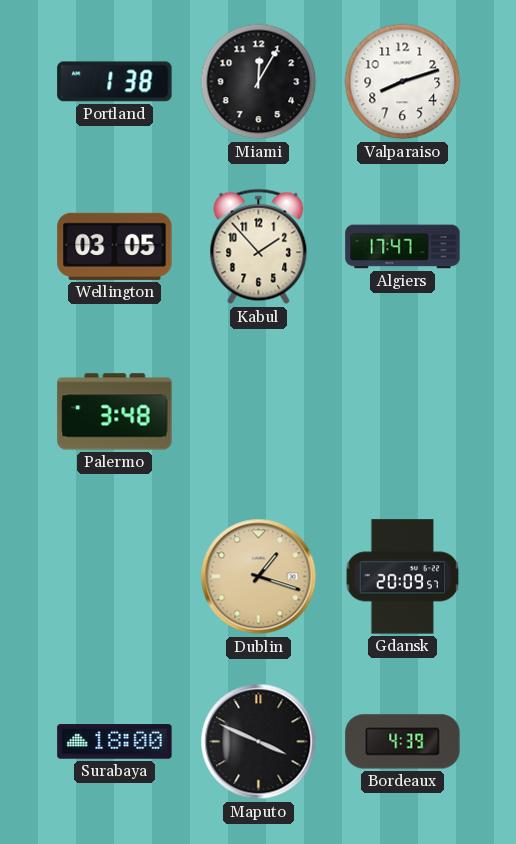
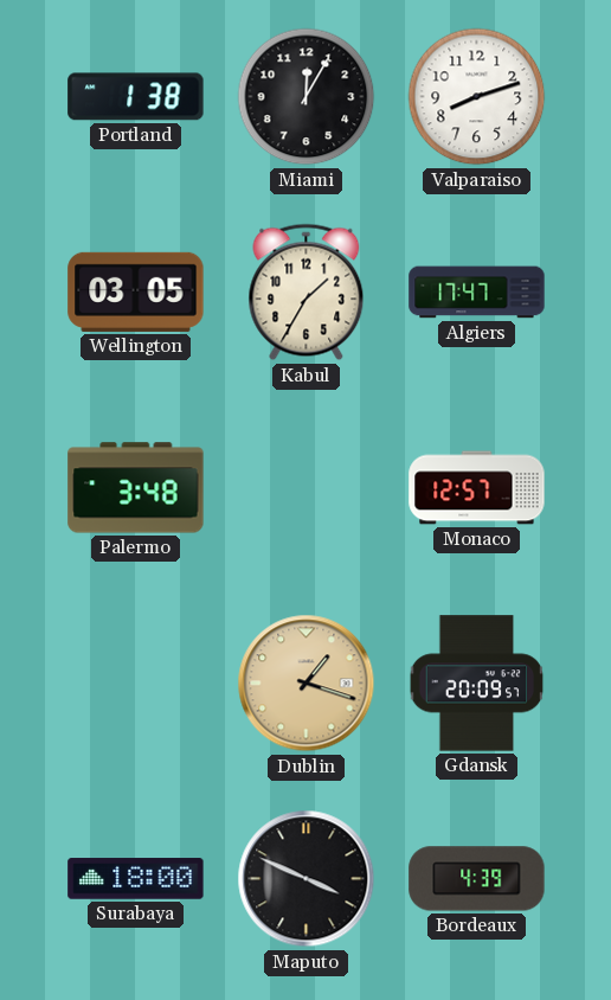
Kabul: 1:53 -> 1:35 (307, 293)
Monaco: none -> 12:57 (477, 488)
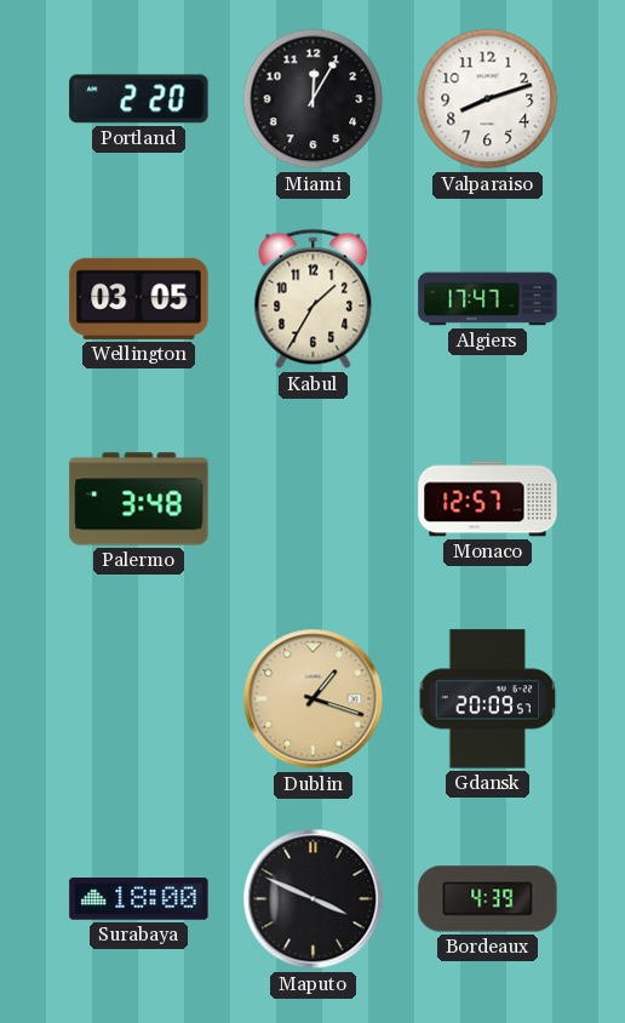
Portland: 1:38 -> 2:20 (139, 99)
